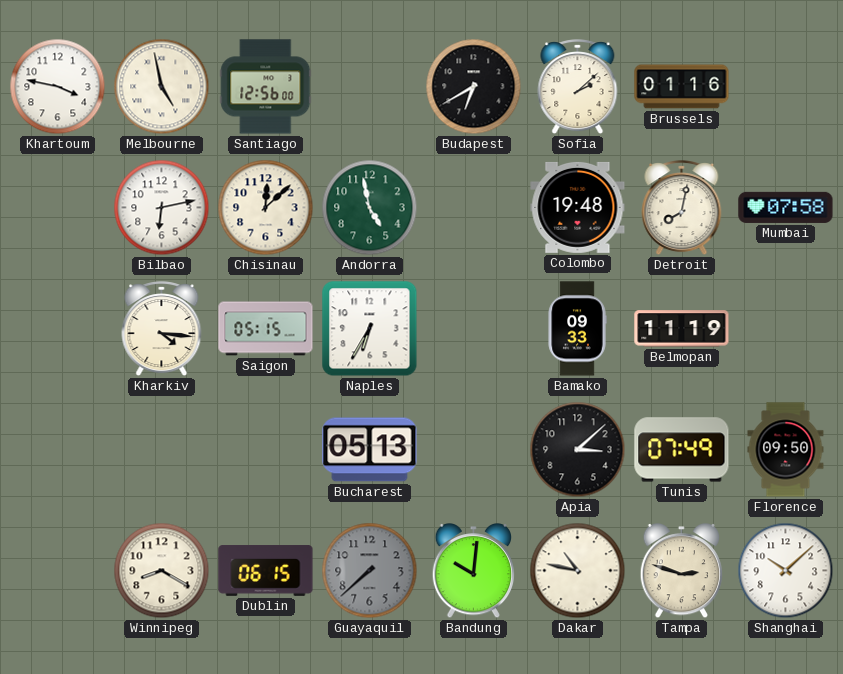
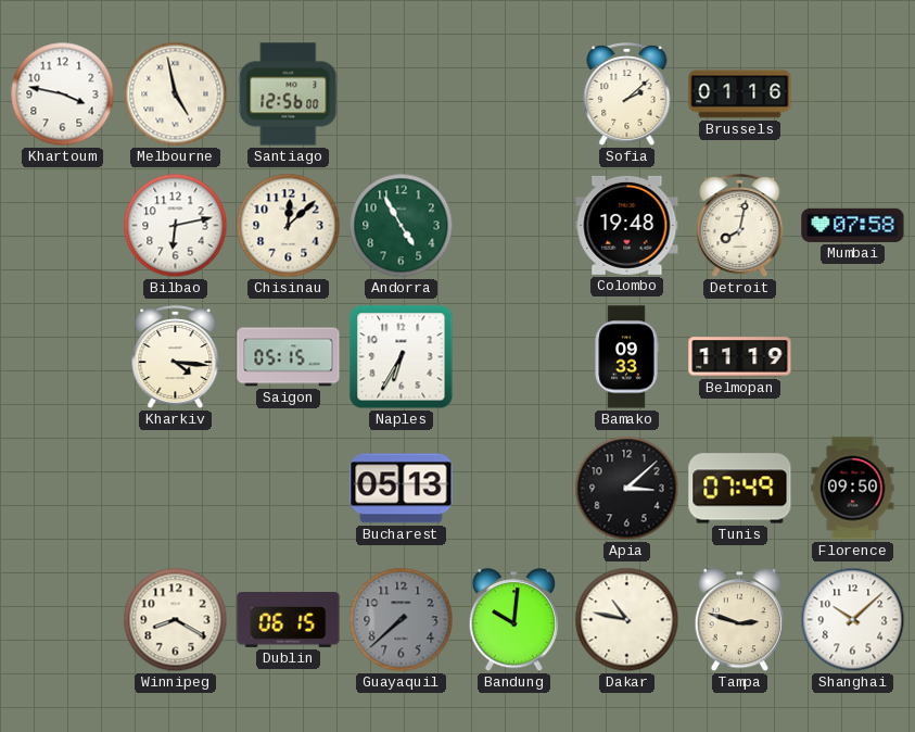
Budapest: 6:40 -> none (474, 87)
Andorra: 4:58 -> 4:55 (402, 226)
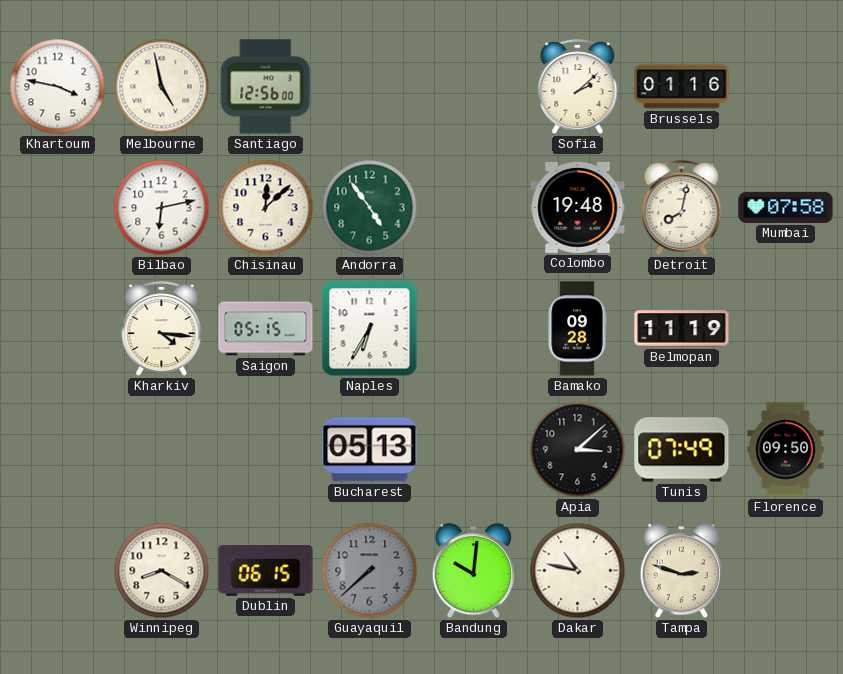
Andorra: 4:55 -> 4:54 (370, 208)
Bamako: 09:33 -> 09:28 (577, 329)
Shanghai: 10:08 -> none (853, 620)
